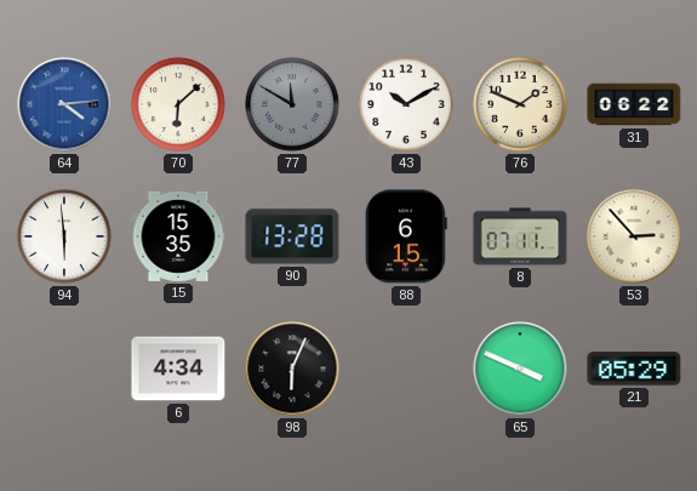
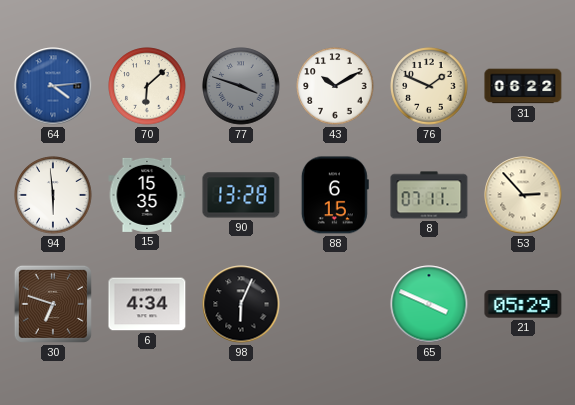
77: 11:50 -> 3:48 (241, 86)
30: none -> 6:48 (53, 304)
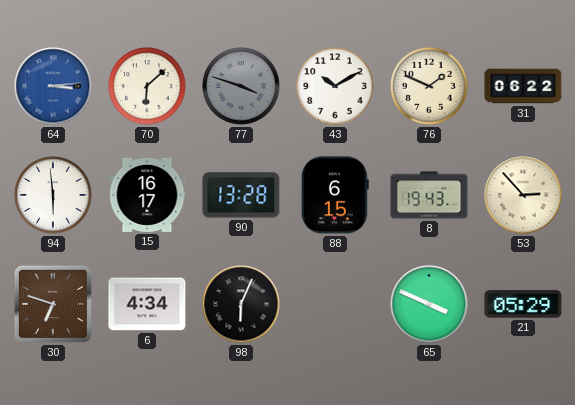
64: 4:14 -> 3:14 (53, 86)
15: 15:35 -> 16:17 (147, 195)
8: 07:11 -> 19:43 (429, 195)
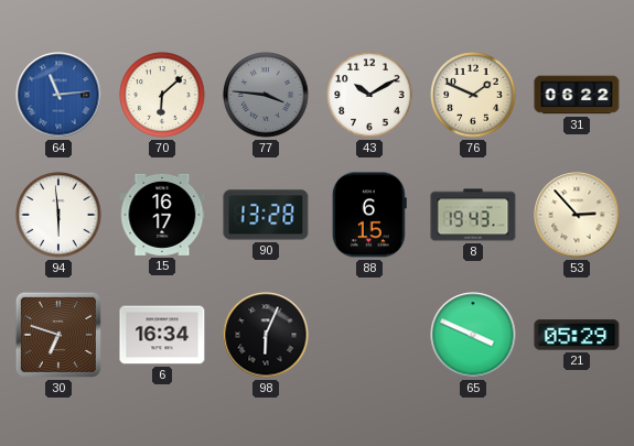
64: 3:14 -> 11:14 (58, 95)
77: 3:48 -> 3:46 (266, 95)
6: 4:34 -> 16:34 (162, 335)
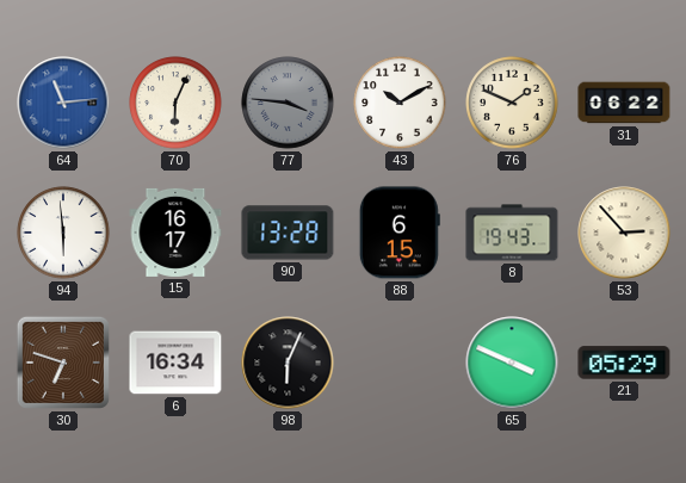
70: 6:08 -> 6:04 (175, 103)
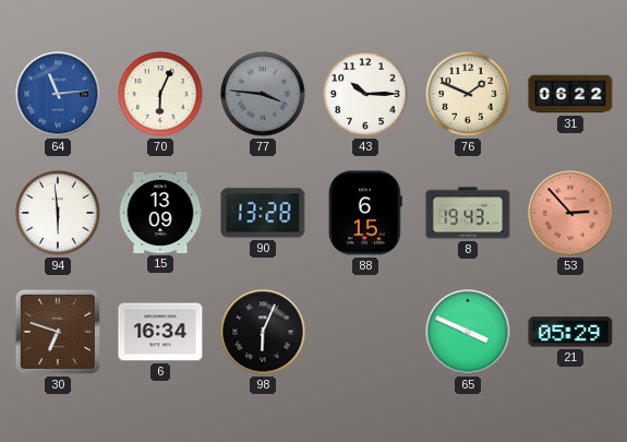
43: 10:10 -> 10:15 (365, 94)
15: 16:17 -> 13:09 (160, 213)
53 dial: cream -> salmon (570, 213)
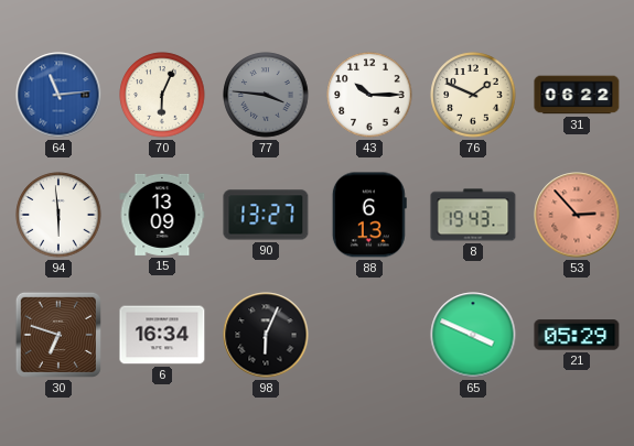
90: 13:28 -> 13:27 (266, 215)
88: 6:15 -> 6:13 (369, 215)
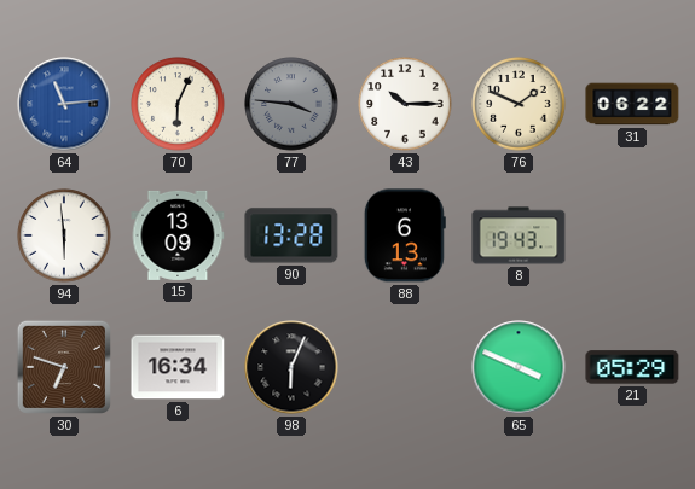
90: 13:27 -> 13:28 (291, 235)
53: 2:53 -> none (577, 215)
